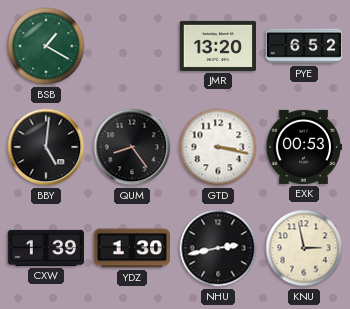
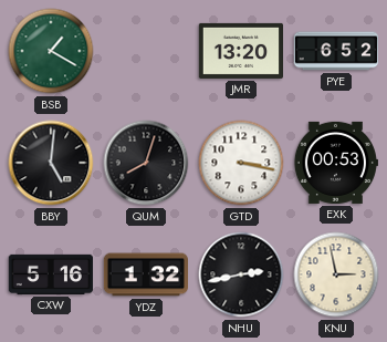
QUM: 8:24 -> 8:03 (146, 163)
CXW: 1:39 -> 5:16 (50, 274)
YDZ: 1:30 -> 1:32 (145, 274)
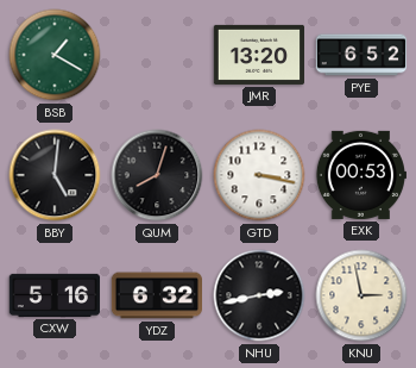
YDZ: 1:32 -> 6:32 (156, 295)
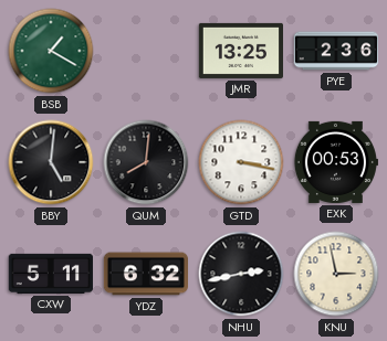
JMR: 13:20 -> 13:25 (240, 51)
PYE: 6:52 -> 2:36 (335, 51)
QUM: 8:03 -> 8:01 (146, 162)
CXW: 5:16 -> 5:11 (50, 274)
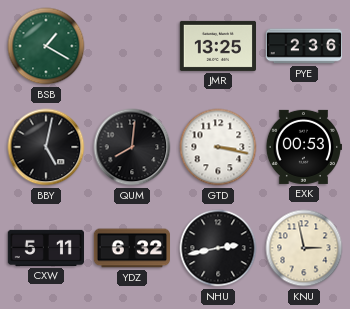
BBY: 5:01 -> 5:02 (46, 147)
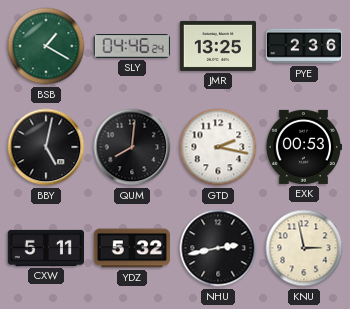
SLY: none -> 04:46 (132, 47)
GTD: 3:17 -> 2:17 (218, 147)
YDZ: 6:32 -> 5:32 (131, 248)
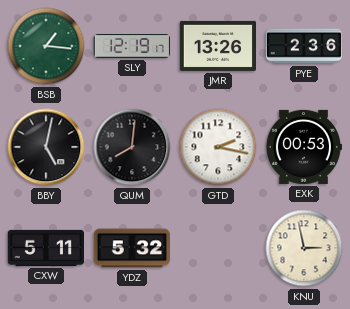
BSB: 1:20 -> 1:16 (46, 46)
SLY: 04:46 -> 12:19 (132, 47)
JMR: 13:25 -> 13:26 (217, 46)
NHU: 2:43 -> none (218, 248)
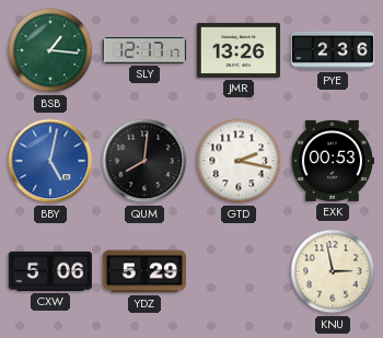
SLY: 12:19 -> 12:17 (144, 51)
BBY dial: black -> blue (50, 161)
CXW: 5:11 -> 5:06 (49, 271)
YDZ: 5:32 -> 5:29 (143, 271)
